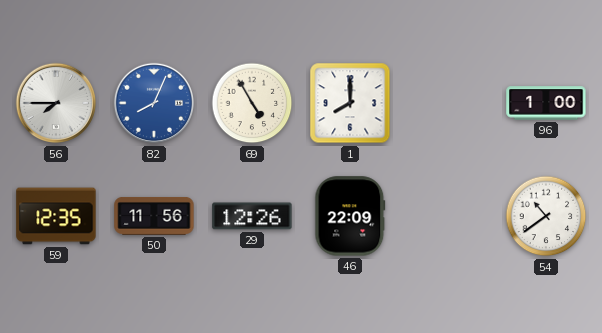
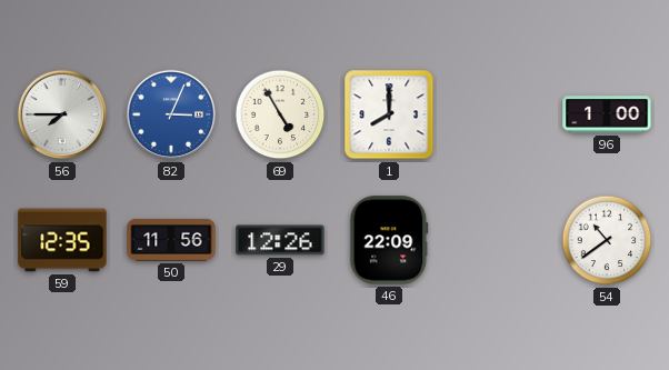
82: 8:04 -> 3:04 (171, 114)
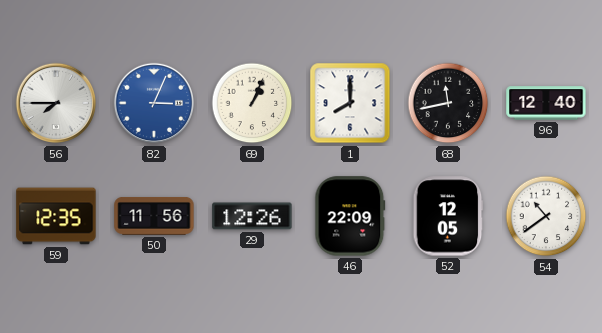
69: 4:55 -> 1:04 (252, 103)
68: none -> 11:43 (448, 103)
96: 1:00 -> 12:40 (546, 103)
52: none -> 12:05 (448, 216)
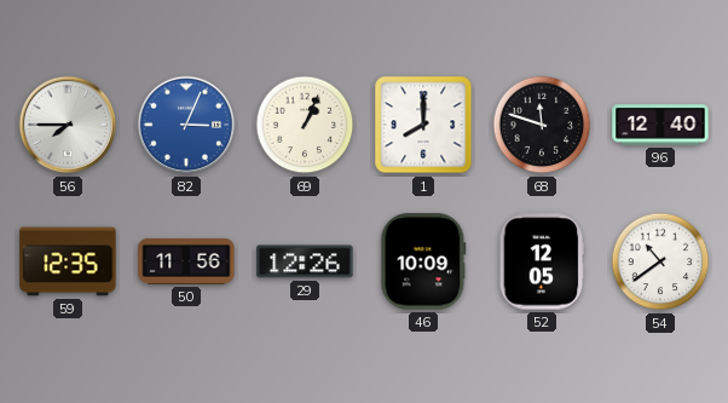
68: 11:43 -> 11:48 (542, 125)
46: 22:09 -> 10:09 (423, 261)
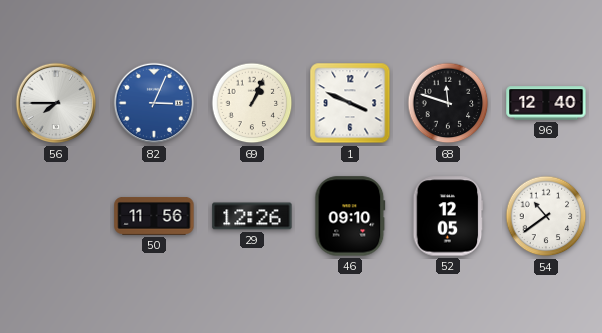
1: 8:00 -> 3:49 (350, 103)
59: 12:35 -> none (68, 261)
46: 10:09 -> 09:10 (350, 216)
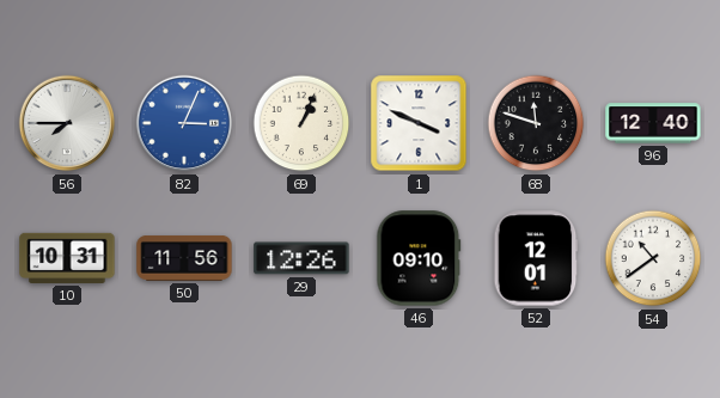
10: none -> 10:31 (67, 258)
52: 12:05 -> 12:01 (536, 258)
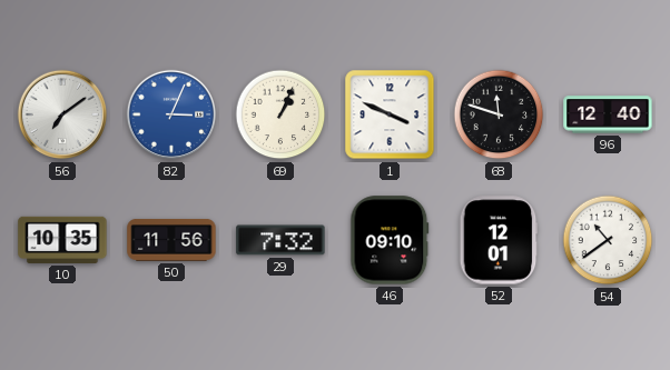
56: 7:45 -> 7:09 (62, 114)
10: 10:31 -> 10:35 (62, 240)
29: 12:26 -> 7:32 (280, 240)
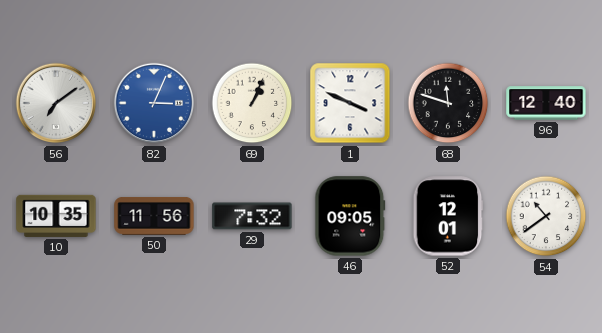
46: 09:10 -> 09:05 (350, 216)
